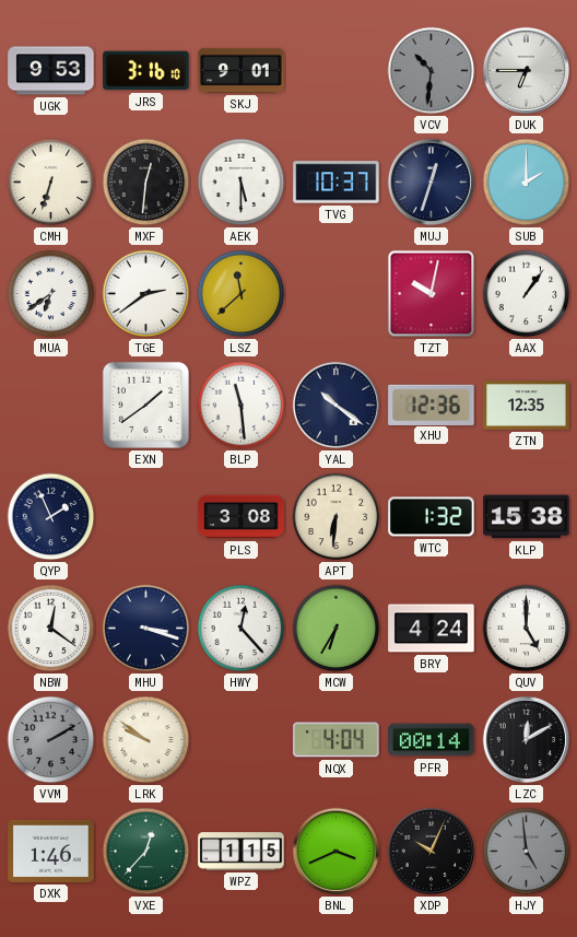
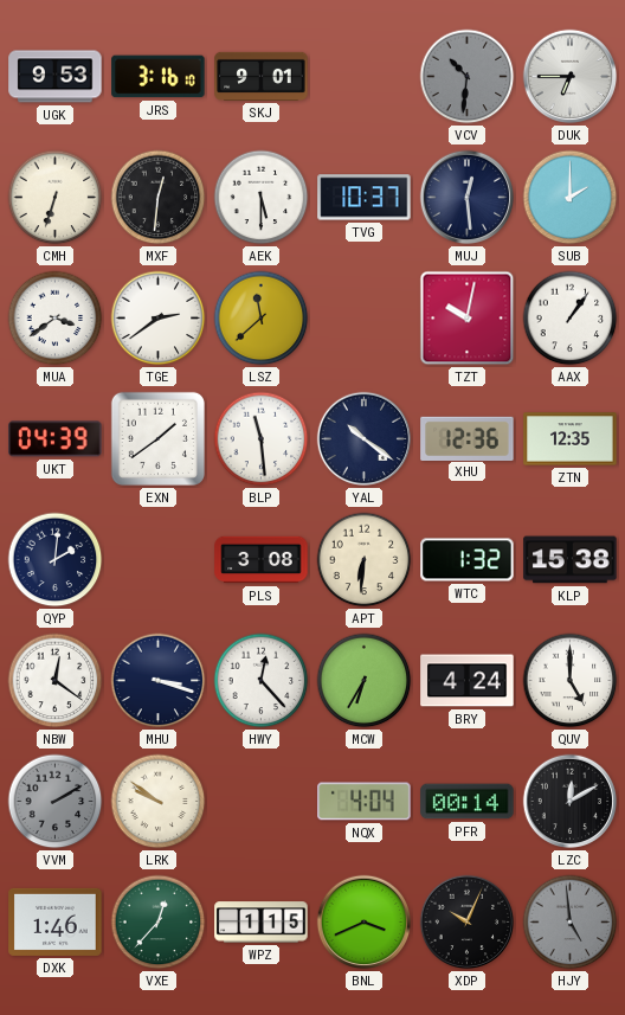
MUJ: 12:33 -> 12:29 (468, 198)
MUA: 6:39 -> 3:39 (56, 319)
UKT: none -> 04:39 (56, 439)
QYP: 1:56 -> 2:01 (56, 560)
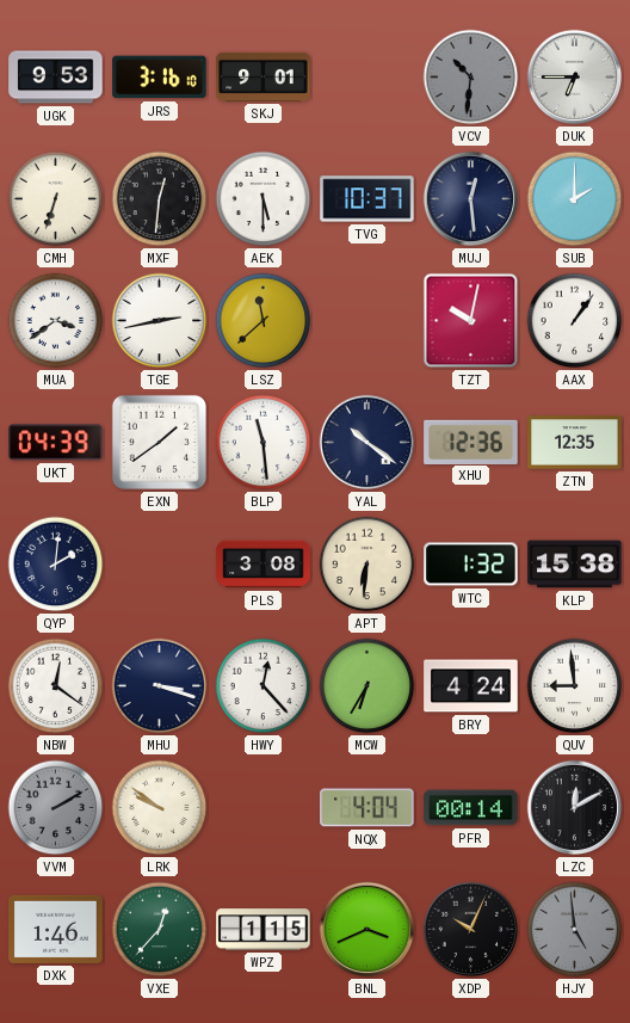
TGE: 2:39 -> 2:43 (160, 321)
QUV: 5:00 -> 8:59 (575, 686)
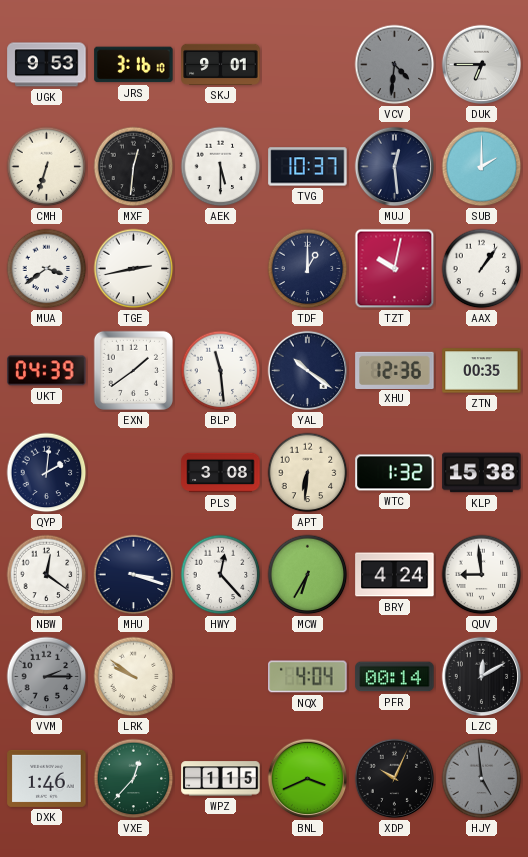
VCV: 10:31 -> 4:31 (395, 65)
LSZ: 11:38 -> none (264, 321)
TDF: none -> 1:00 (308, 269)
ZTN: 12:35 -> 00:35 (482, 371)
VVM: 2:10 -> 2:15 (47, 677)
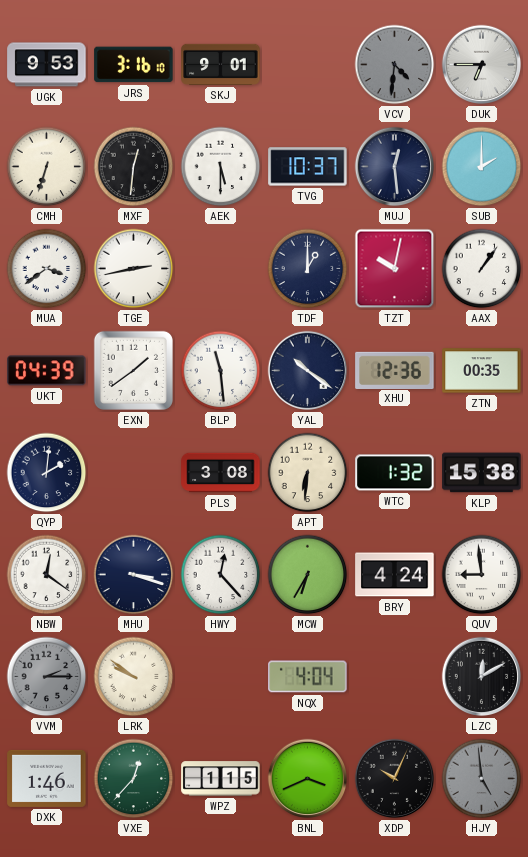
PFR: 00:14 -> none (395, 677)
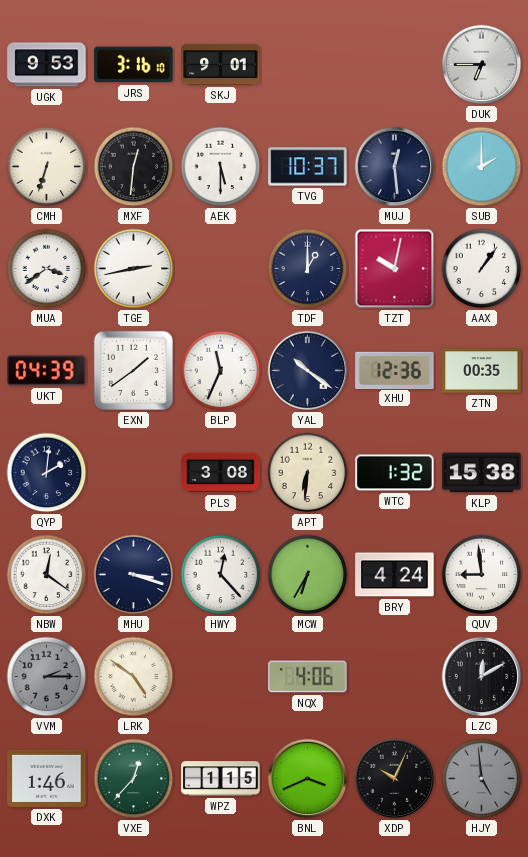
VCV: 4:31 -> none (395, 65)
BLP: 11:29 -> 11:34 (221, 371)
LRK: 9:51 -> 4:51 (134, 677)
NQX: 4:04 -> 4:06 (308, 677)
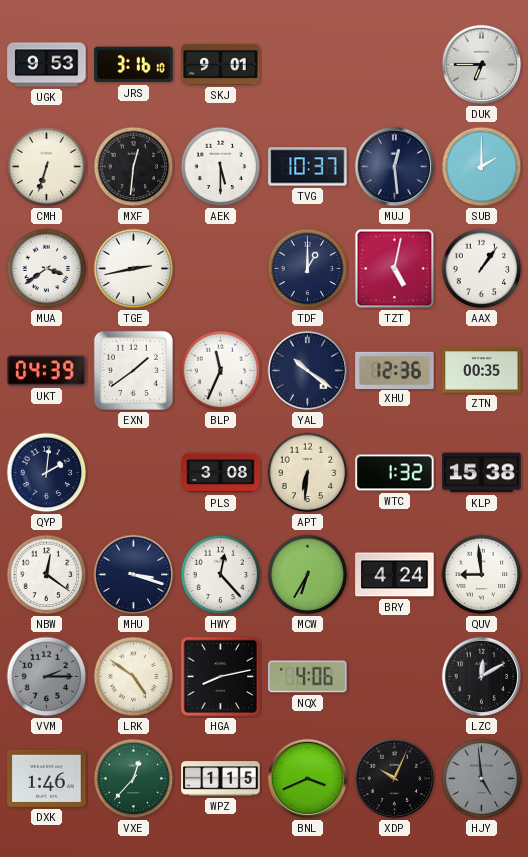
TZT: 10:02 -> 5:02 (395, 269)
HGA: none -> 8:13 (221, 677)
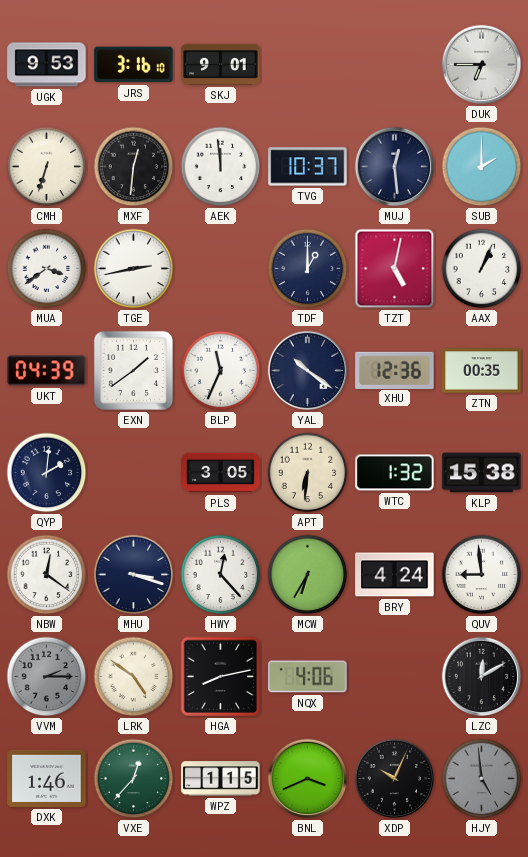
AEK: 5:30 -> 11:59 (221, 167)
AAX: 1:06 -> 1:04 (482, 269)
PLS: 3:08 -> 3:05 (221, 473)
